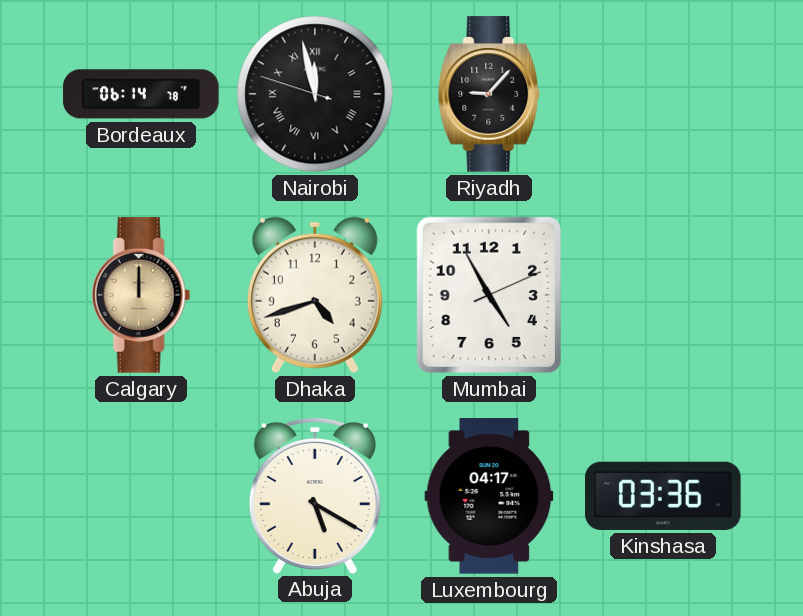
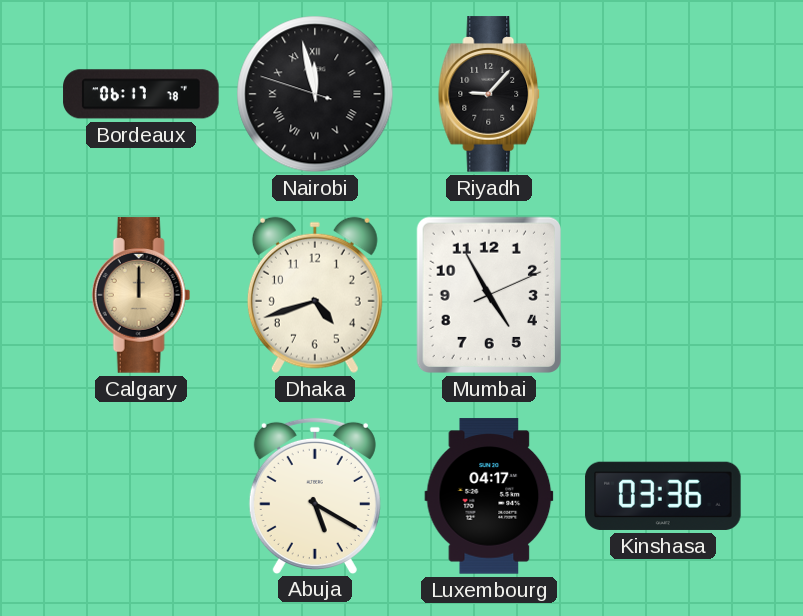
Bordeaux: 06:14 -> 06:17 (141, 94)
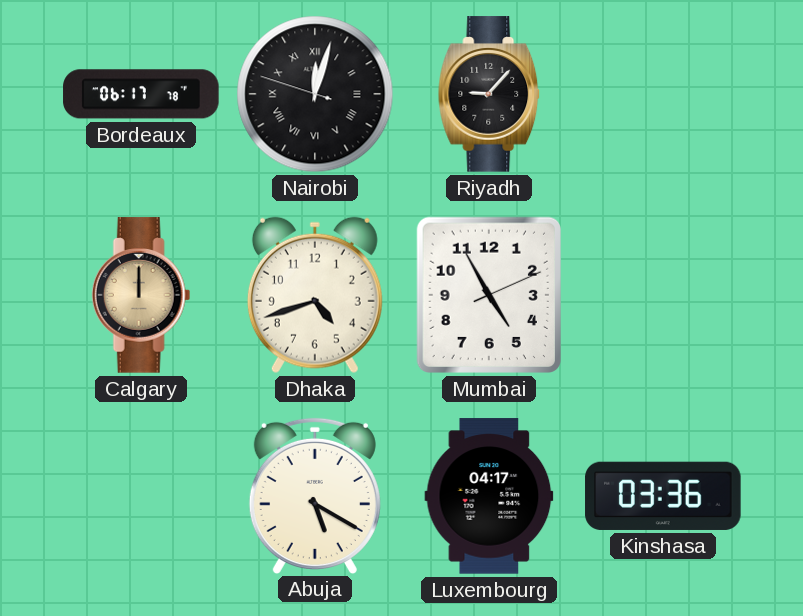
Nairobi: 11:57 -> 12:02 (315, 94)
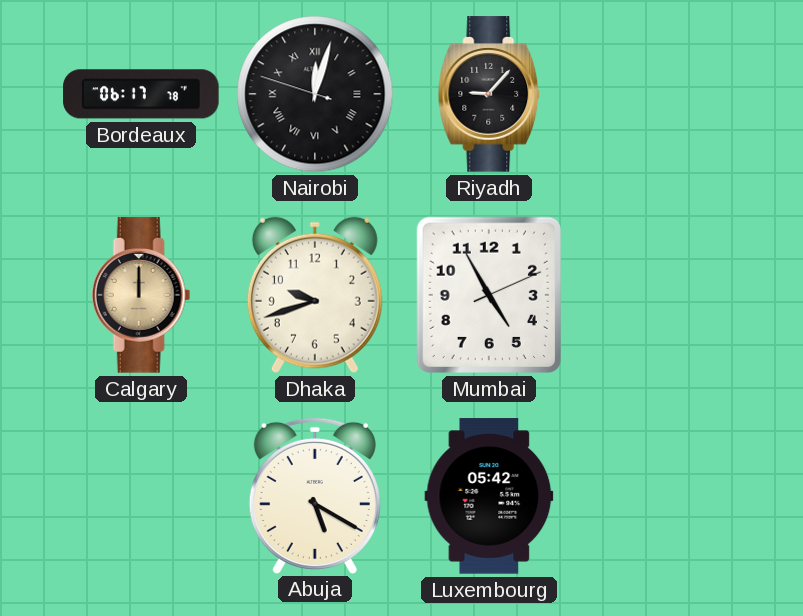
Dhaka: 4:42 -> 9:42 (315, 295)
Luxembourg: 04:17 -> 05:42 (489, 496)
Kinshasa: 03:36 -> none (663, 496)
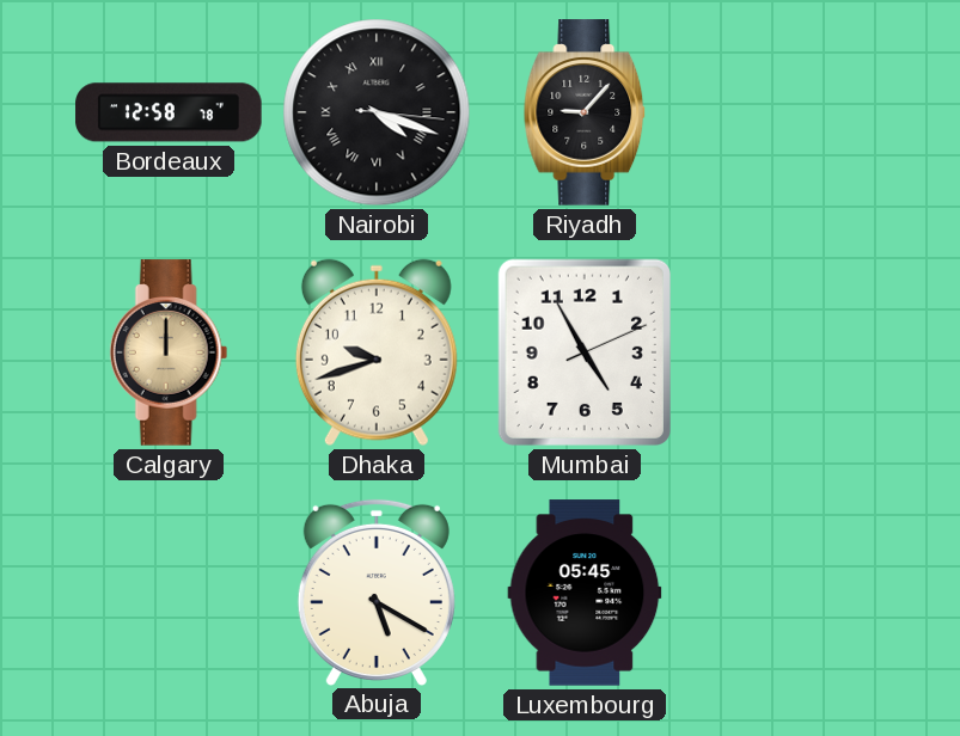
Bordeaux: 06:17 -> 12:58 (169, 112)
Nairobi: 12:02 -> 4:18 (377, 112)
Luxembourg: 05:42 -> 05:45 (585, 593)
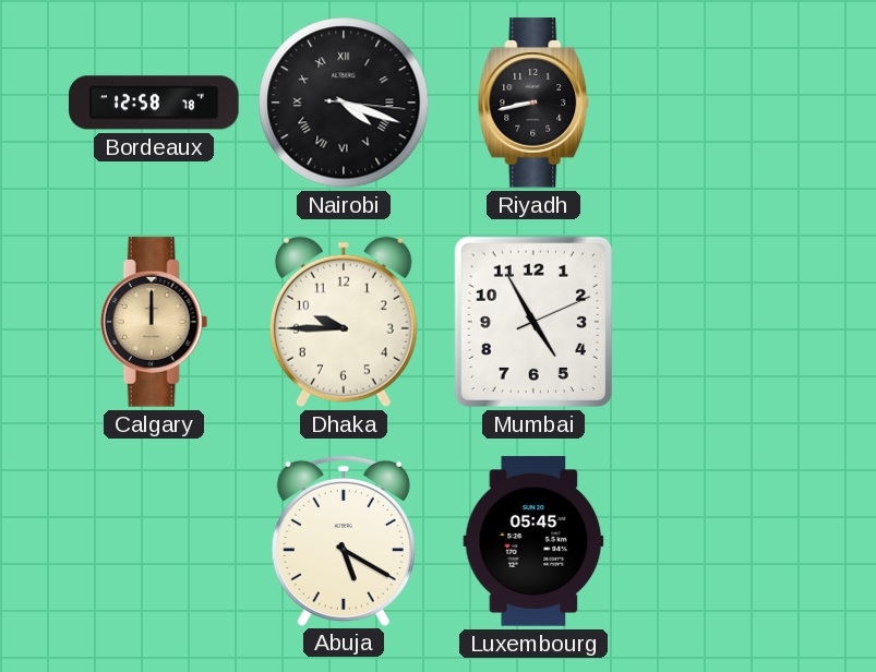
Riyadh: 9:07 -> 8:43 (535, 103)
Dhaka: 9:42 -> 9:45 (344, 322)
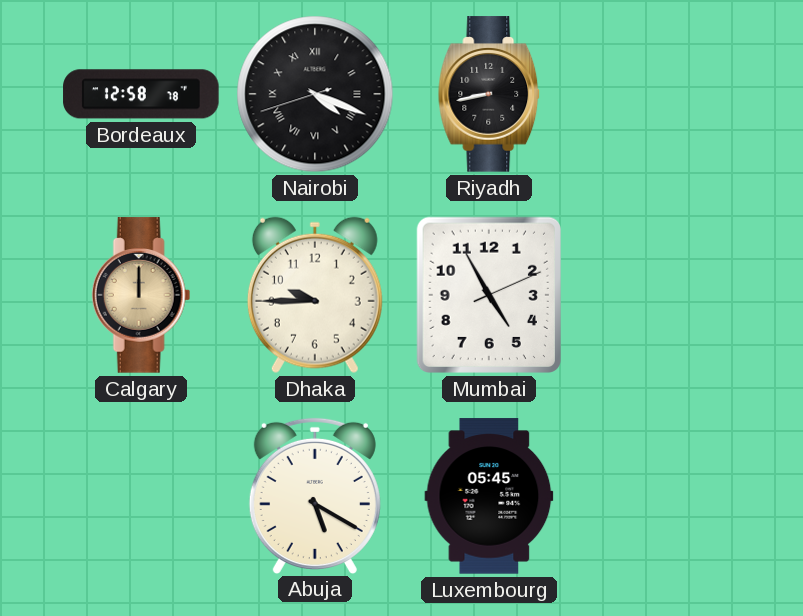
Nairobi: 4:18:16 -> 4:18:42 (315, 94)
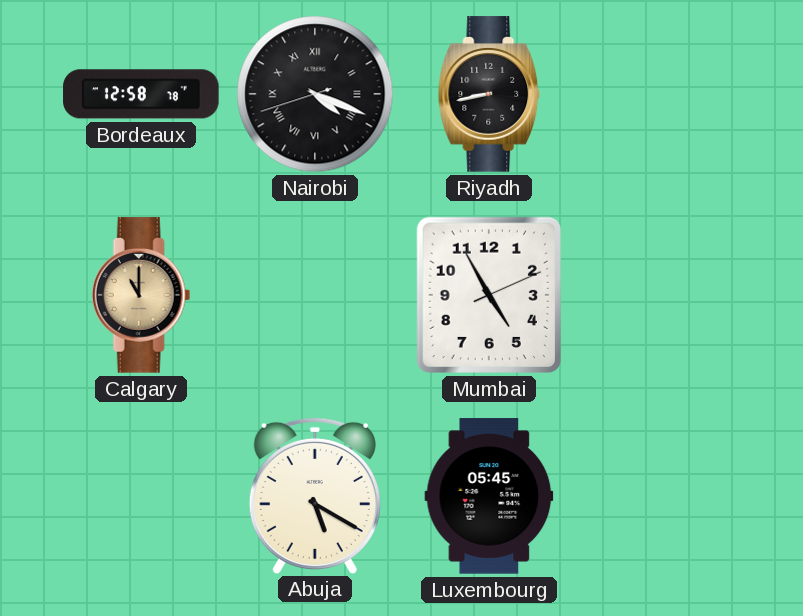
Calgary: 12:00 -> 11:00 (141, 295)
Dhaka: 9:45 -> none (315, 295)
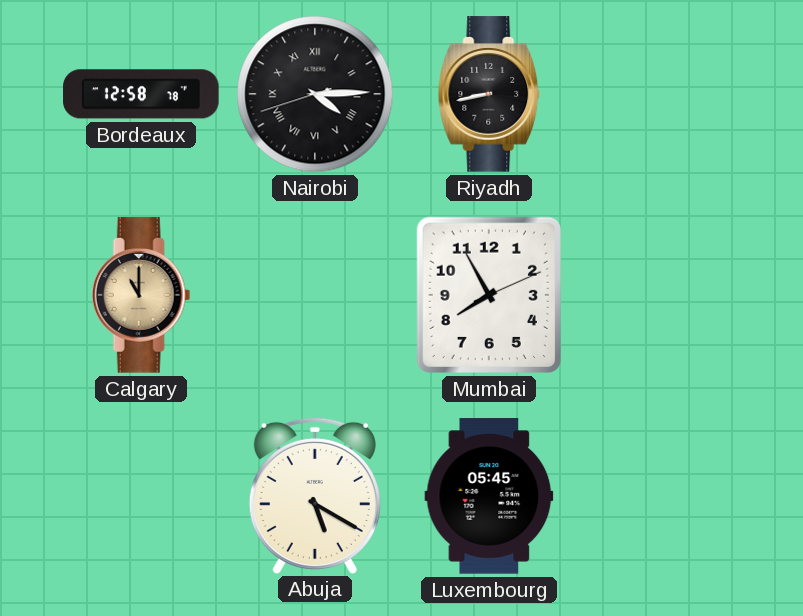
Nairobi: 4:18 -> 4:14 (315, 94)
Mumbai: 4:55 -> 7:55 (489, 295)
